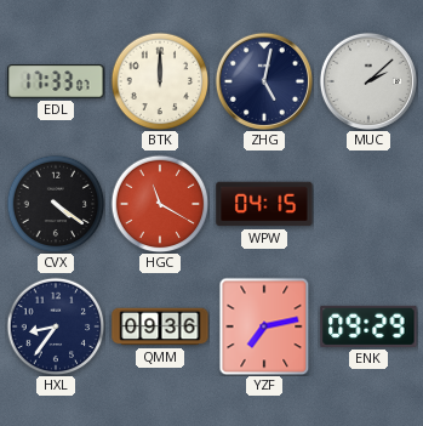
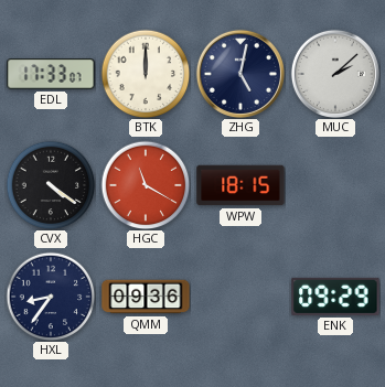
WPW: 04:15 -> 18:15 (240, 185)
YZF: 7:13 -> none (264, 326)
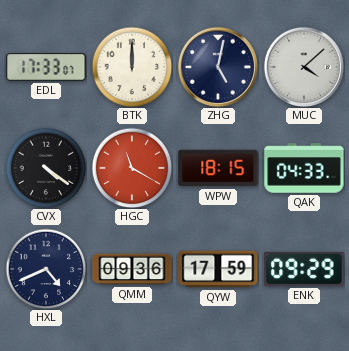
MUC: 2:08 -> 4:08 (304, 67)
QAK: none -> 04:33 (304, 168)
HXL: 8:36 -> 4:41 (46, 269)
QYW: none -> 17:59 (218, 269)
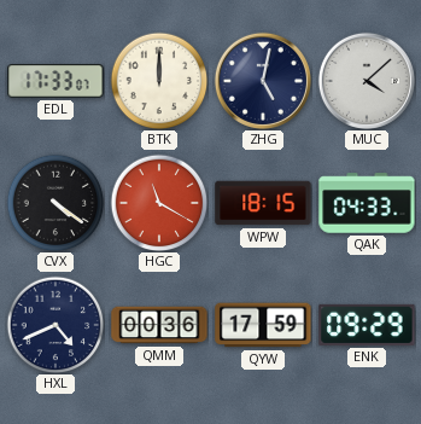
QMM: 09:36 -> 00:36 (159, 325)
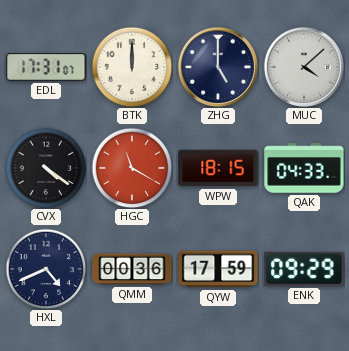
EDL: 17:33 -> 17:31 (46, 67)
ZHG: 5:02 -> 5:00 (218, 67)
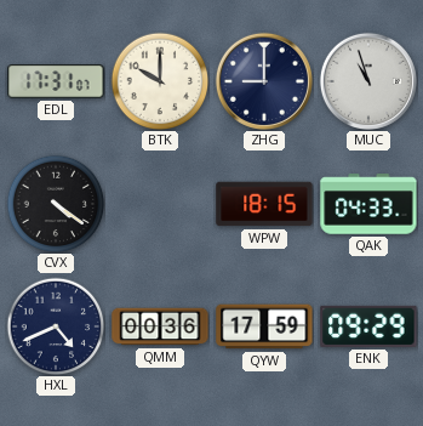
BTK: 12:00 -> 10:00 (160, 81)
ZHG: 5:00 -> 9:00 (264, 81)
MUC: 4:08 -> 10:57 (368, 81)
HGC: 11:20 -> none (132, 168)
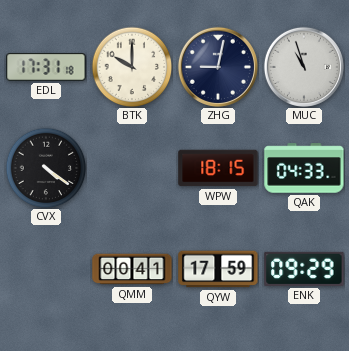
EDL: 17:31:07 -> 17:31:18 (46, 67)
ZHG: 9:00 -> 9:02 (218, 67)
HXL: 4:41 -> none (56, 326)
QMM: 00:36 -> 00:41 (132, 269)
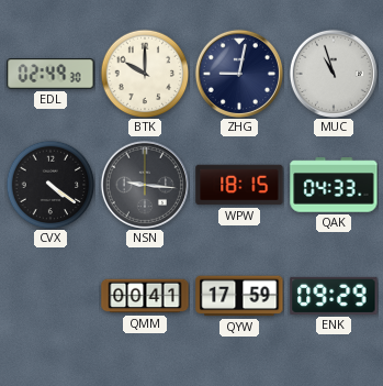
EDL: 17:31 -> 02:49 (50, 74)
NSN: none -> 9:16 (145, 185)
